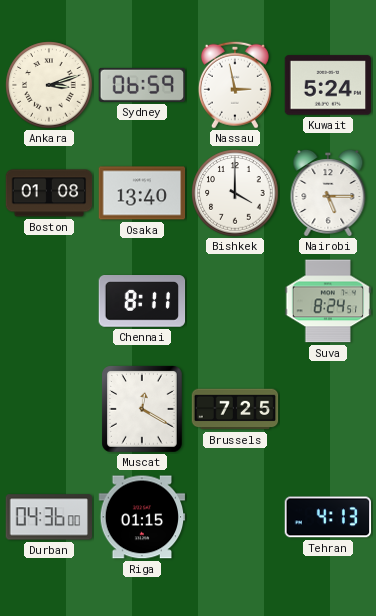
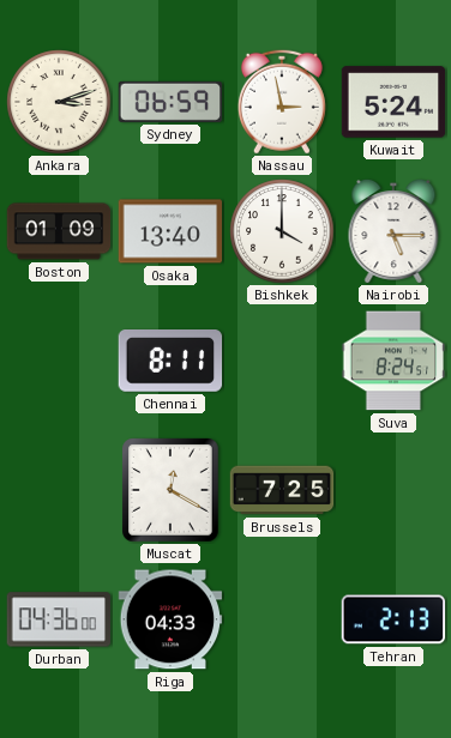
Boston: 01:08 -> 01:09 (59, 231)
Riga: 01:15 -> 04:33 (170, 619)
Tehran: 4:13 -> 2:13 (393, 619)
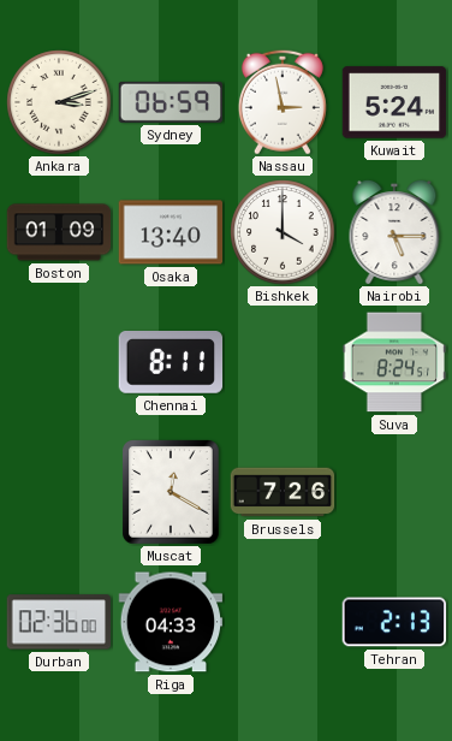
Brussels: 7:25 -> 7:26 (282, 492)
Durban: 04:36 -> 02:36 (59, 622)
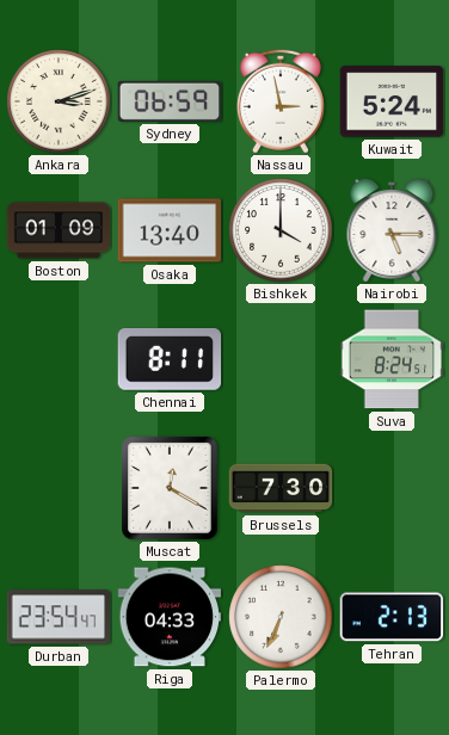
Brussels: 7:26 -> 7:30 (281, 488)
Durban: 02:36 -> 23:54 (59, 617)
Palermo: none -> 6:34 (281, 617)
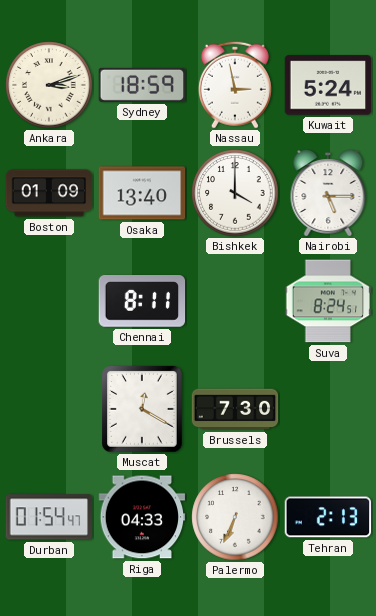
Sydney: 06:59 -> 18:59 (142, 85)
Durban: 23:54 -> 01:54 (49, 517)
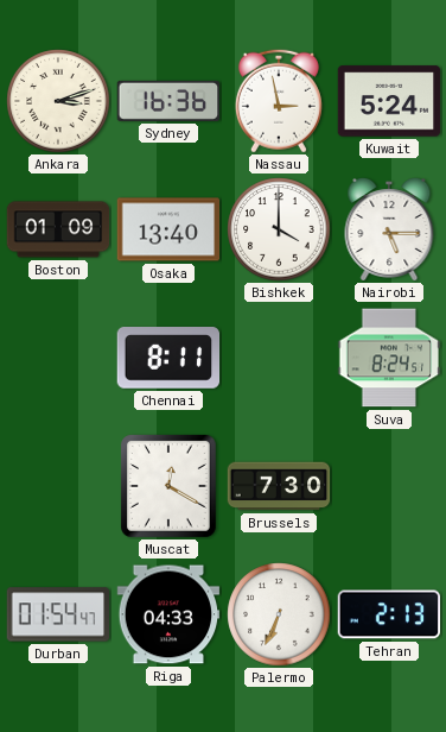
Sydney: 18:59 -> 16:36 (168, 101)
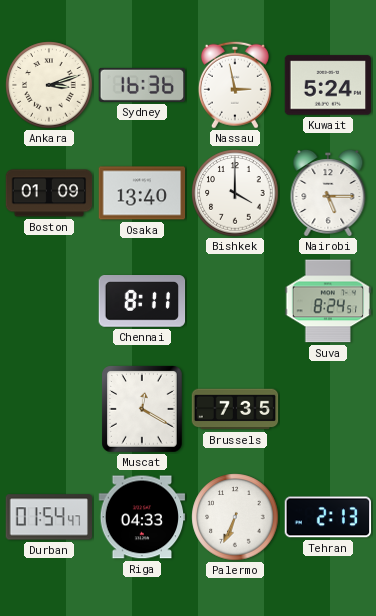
Brussels: 7:30 -> 7:35 (235, 409)
